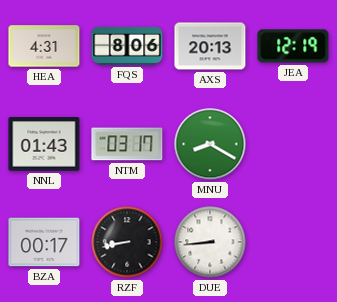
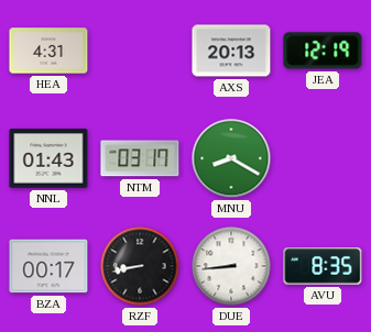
FQS: 8:06 -> none (127, 46)
AVU: none -> 8:35 (323, 266)
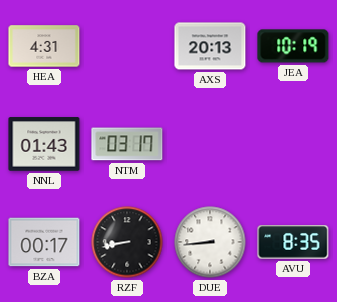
JEA: 12:19 -> 10:19 (293, 46)
MNU: 8:20 -> none (231, 158)
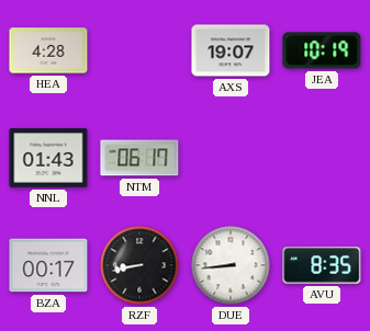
HEA: 4:31 -> 4:28 (48, 50)
AXS: 20:13 -> 19:07 (231, 50)
NTM: 03:17 -> 06:17 (139, 158)
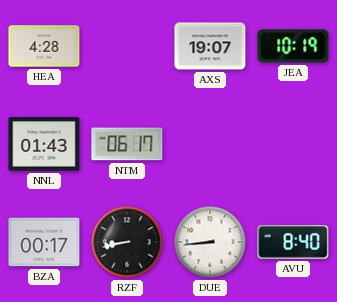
AVU: 8:35 -> 8:40 (293, 242)
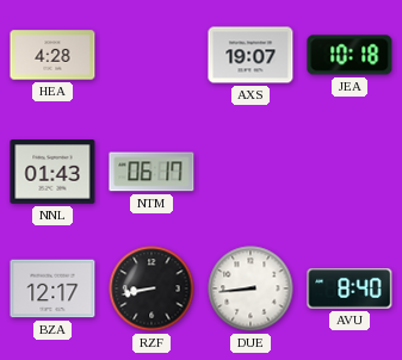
JEA: 10:19 -> 10:18 (350, 55)
BZA: 00:17 -> 12:17 (52, 288)
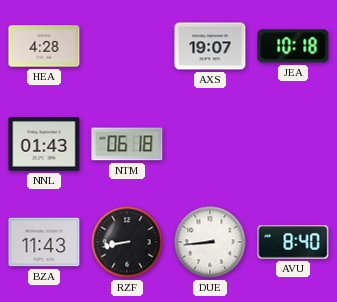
NTM: 06:17 -> 06:18 (127, 144)
BZA: 12:17 -> 11:43 (44, 242)
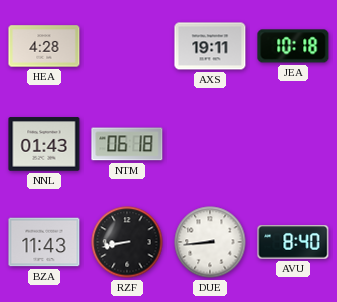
AXS: 19:07 -> 19:11 (210, 46)
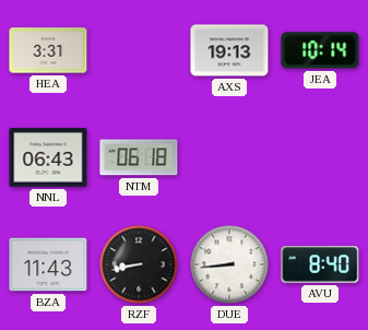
HEA: 4:28 -> 3:31 (48, 50)
AXS: 19:11 -> 19:13 (229, 50)
JEA: 10:18 -> 10:14 (320, 50)
NNL: 01:43 -> 06:43 (48, 157)
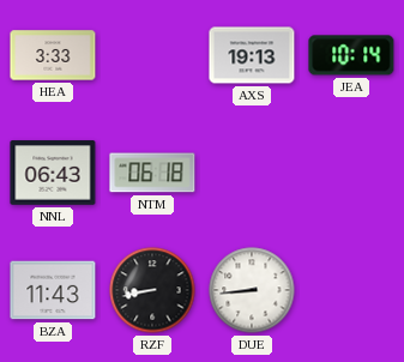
HEA: 3:31 -> 3:33 (53, 55)
AVU: 8:40 -> none (320, 264)
